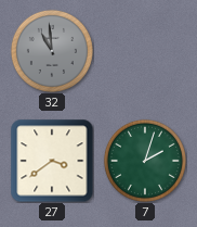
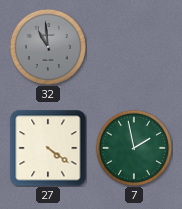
27: 3:39 -> 4:21 (48, 148)
7: 2:03 -> 1:58 (134, 148)
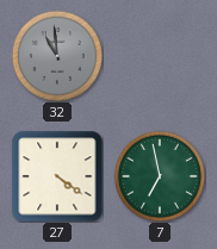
7: 1:58 -> 6:58 (160, 176)
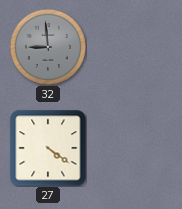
32: 10:59 -> 8:59 (48, 47)
7: 6:58 -> none (160, 176)
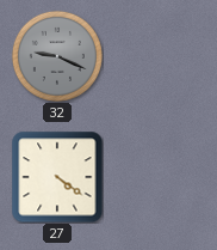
32: 8:59 -> 9:19 (57, 56)
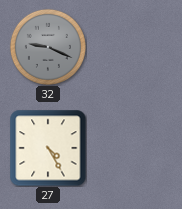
27: 4:21 -> 4:25 (48, 148)
